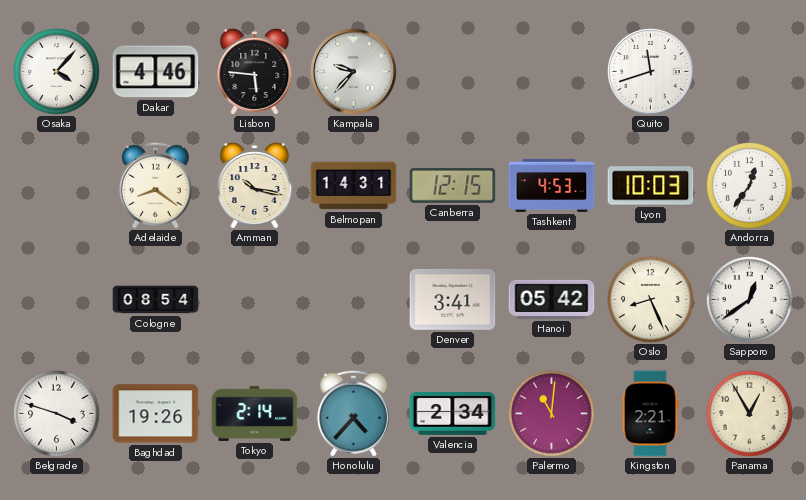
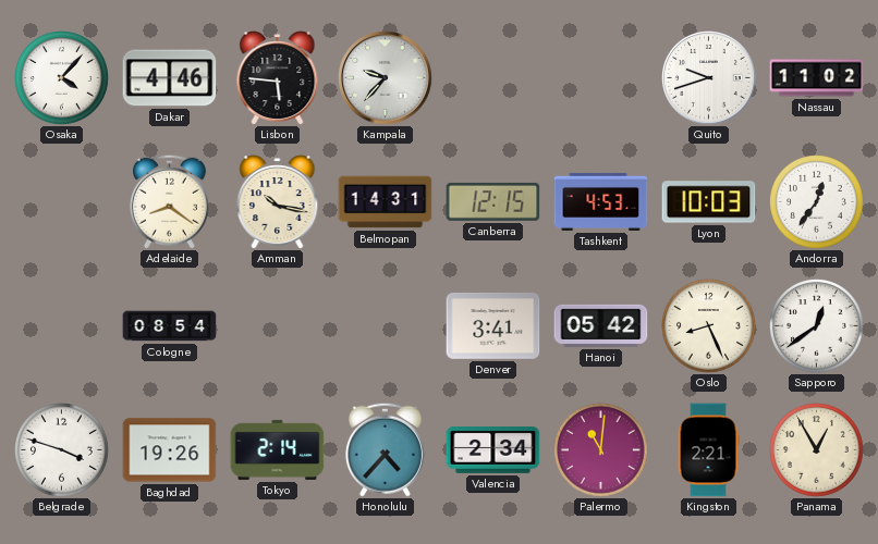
Quito: 11:42 -> 9:42 (709, 78)
Nassau: none -> 11:02 (817, 78)
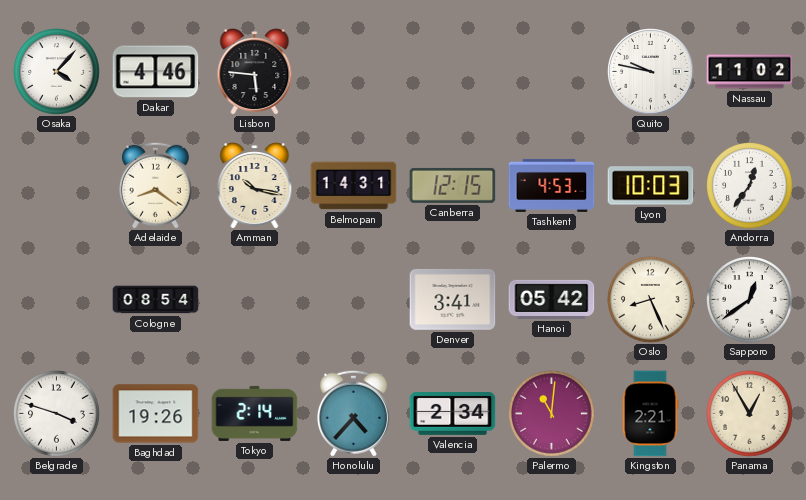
Kampala: 9:37 -> none (386, 78)
Quito: 9:42 -> 9:47 (651, 72)
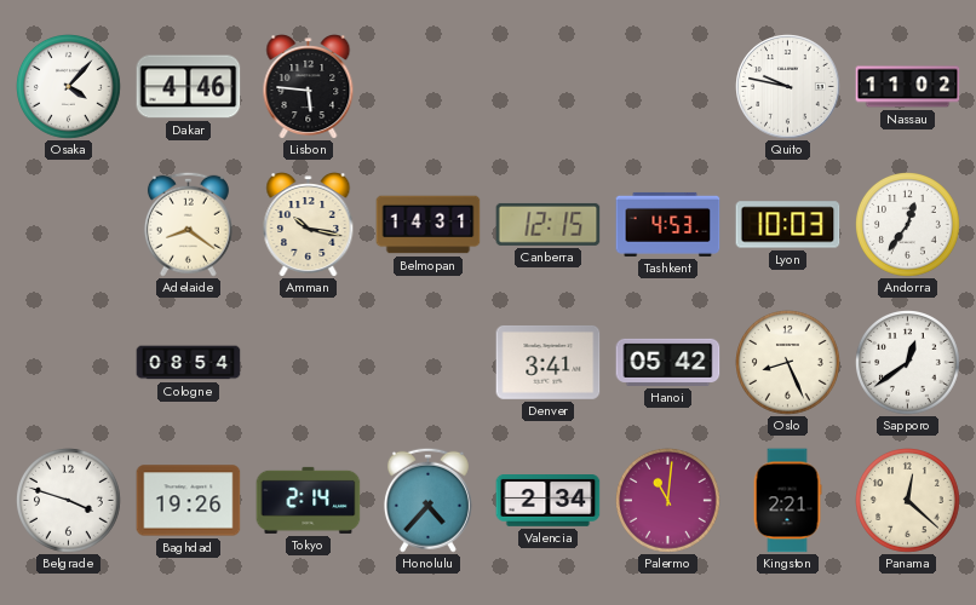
Panama: 12:55 -> 12:22 (908, 501)
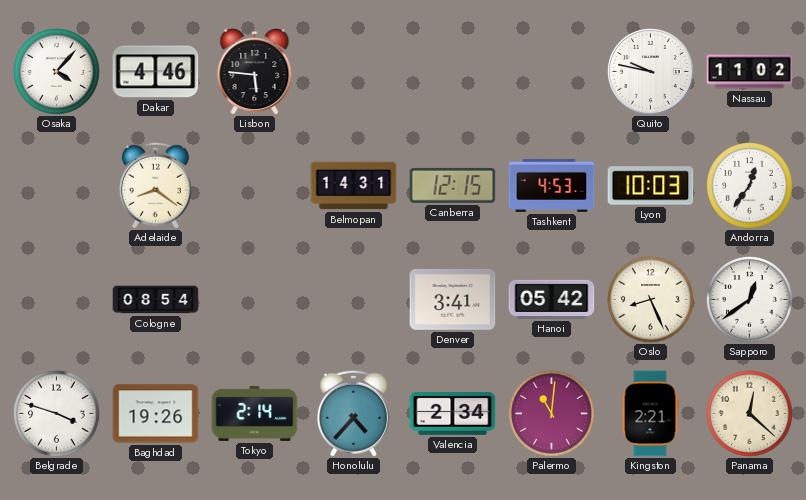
Amman: 10:17 -> none (309, 225)
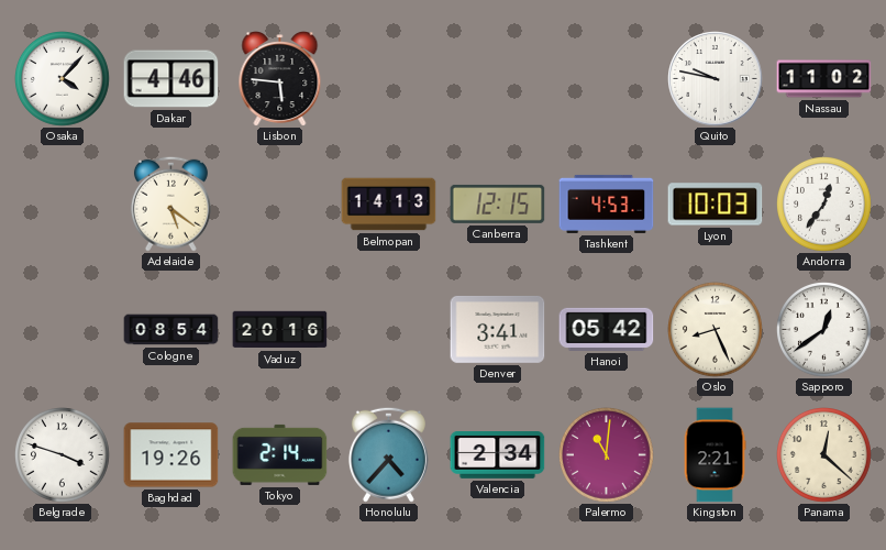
Adelaide: 8:21 -> 5:21 (170, 204)
Belmopan: 14:31 -> 14:13 (389, 205)
Vaduz: none -> 20:16 (280, 330)
